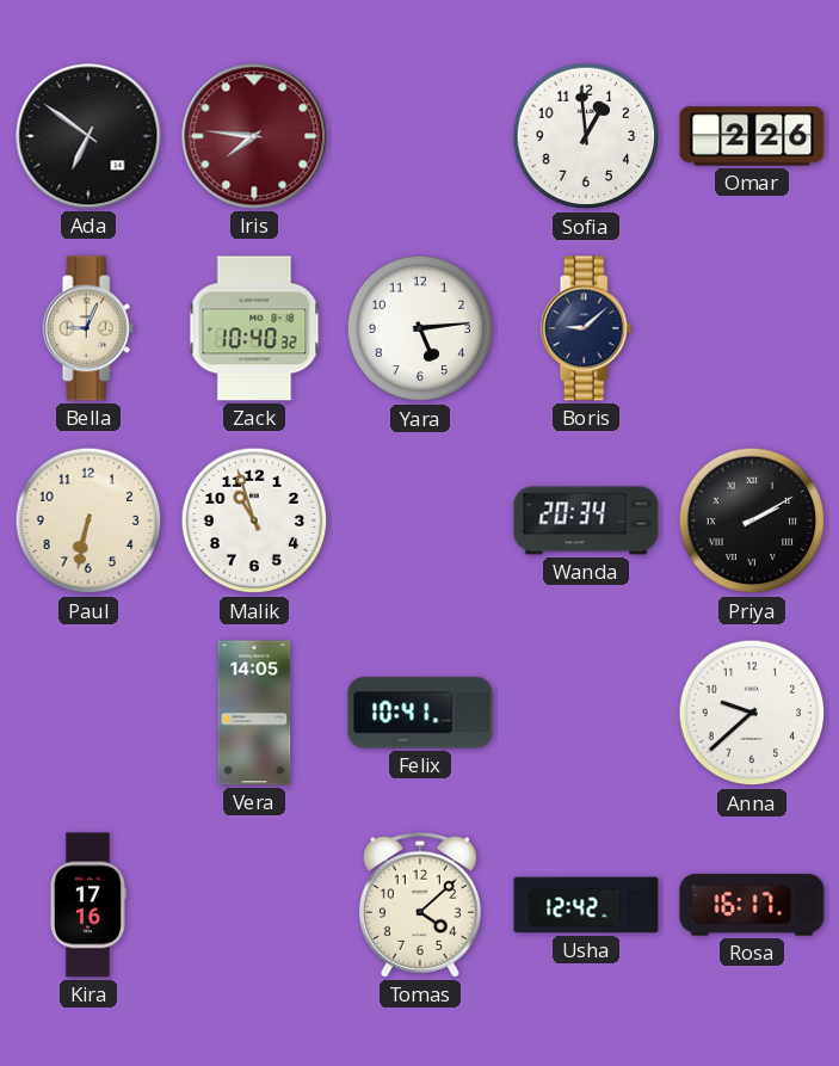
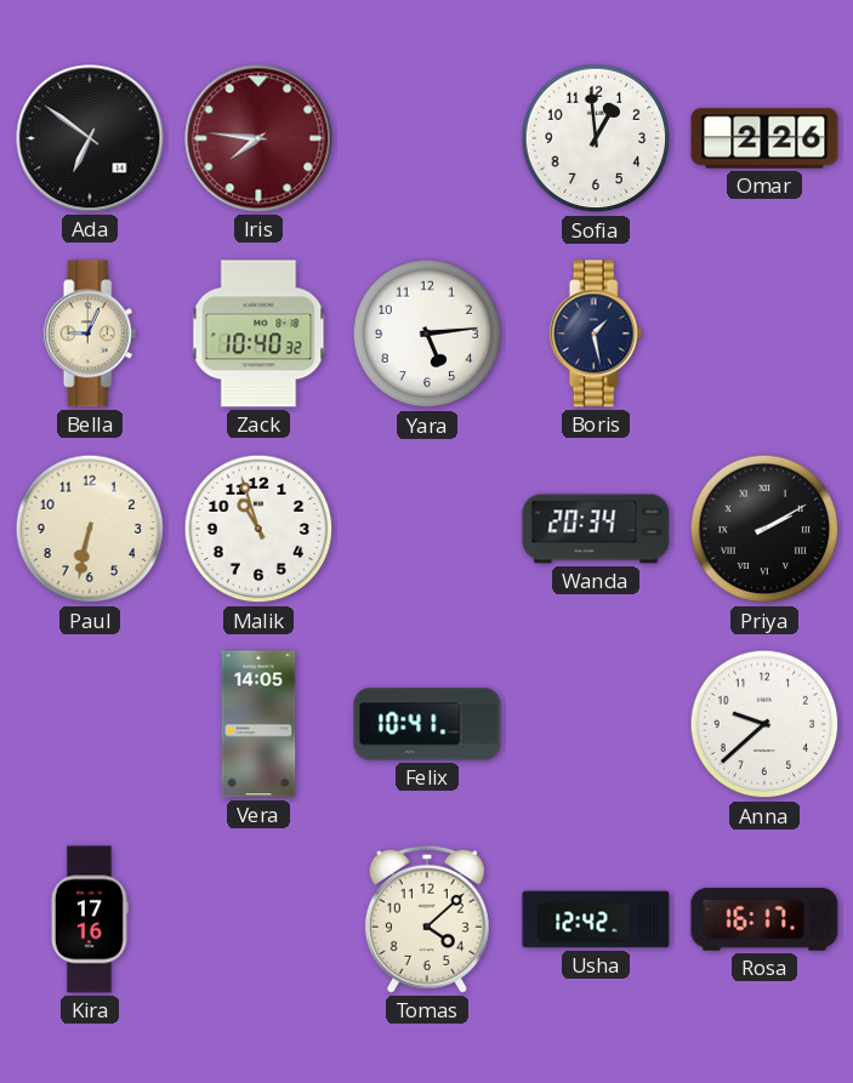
Boris: 9:08 -> 1:28 (596, 334)
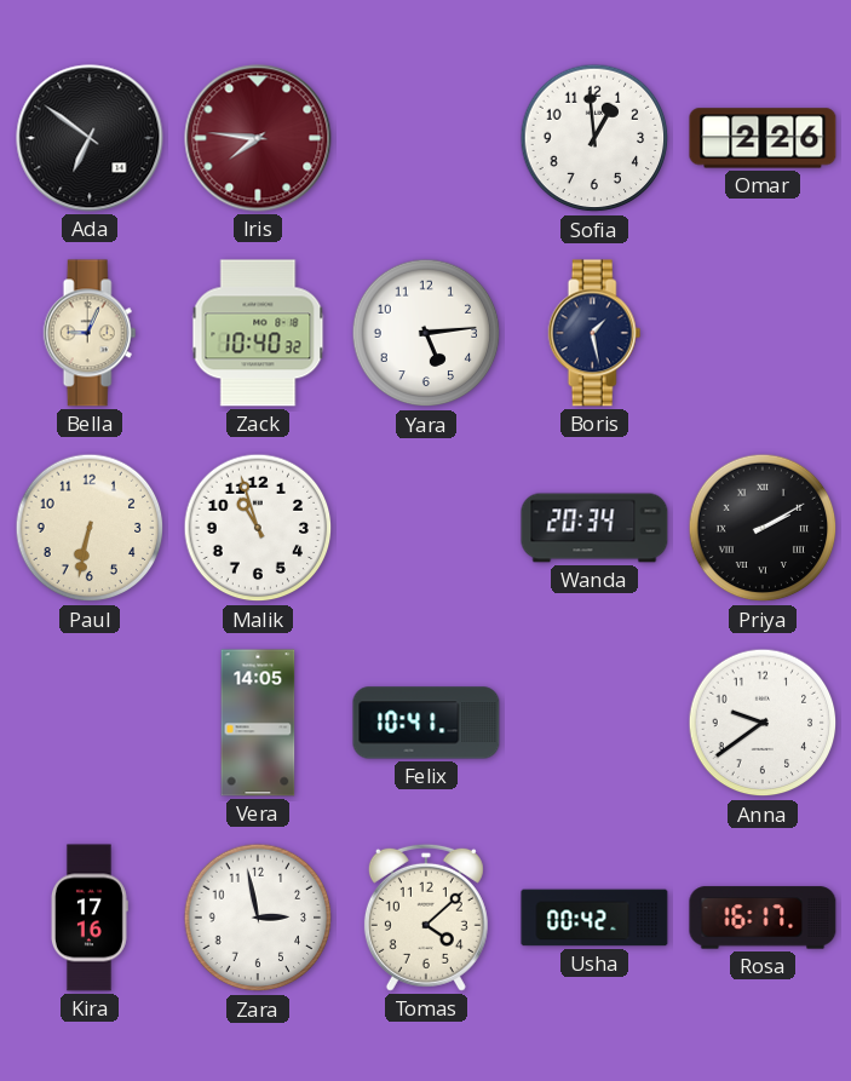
Anna: 9:38 -> 9:39 (763, 723)
Zara: none -> 2:58 (258, 918)
Usha: 12:42 -> 00:42 (594, 918)
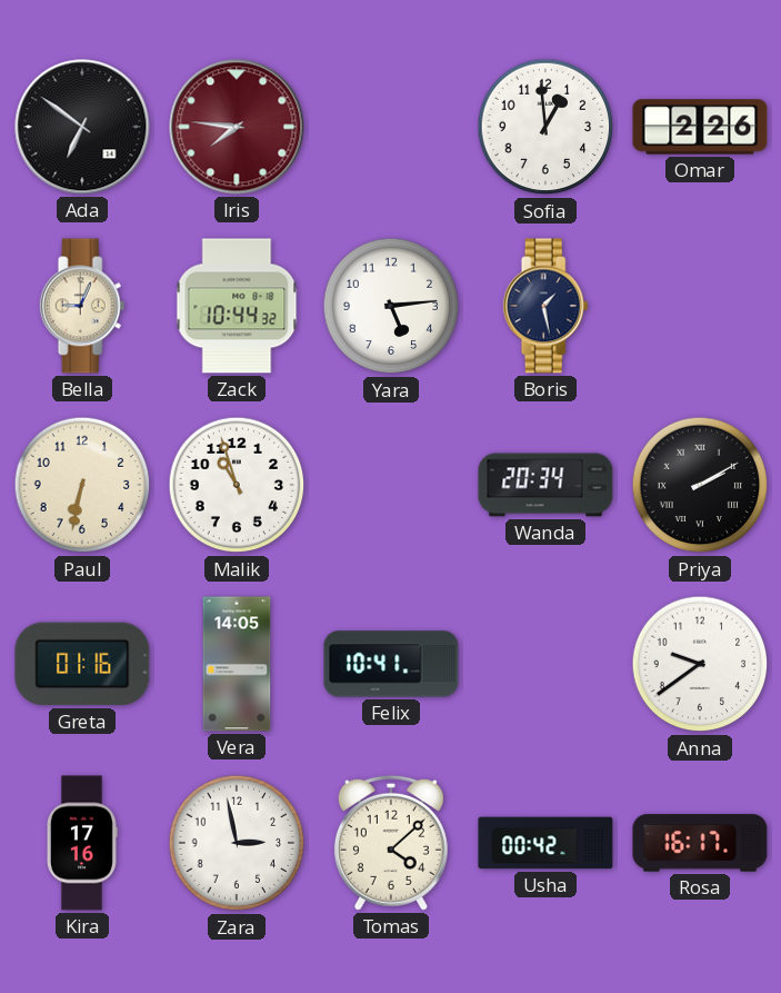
Zack: 10:40 -> 10:44 (237, 306)
Greta: none -> 01:16 (82, 664)
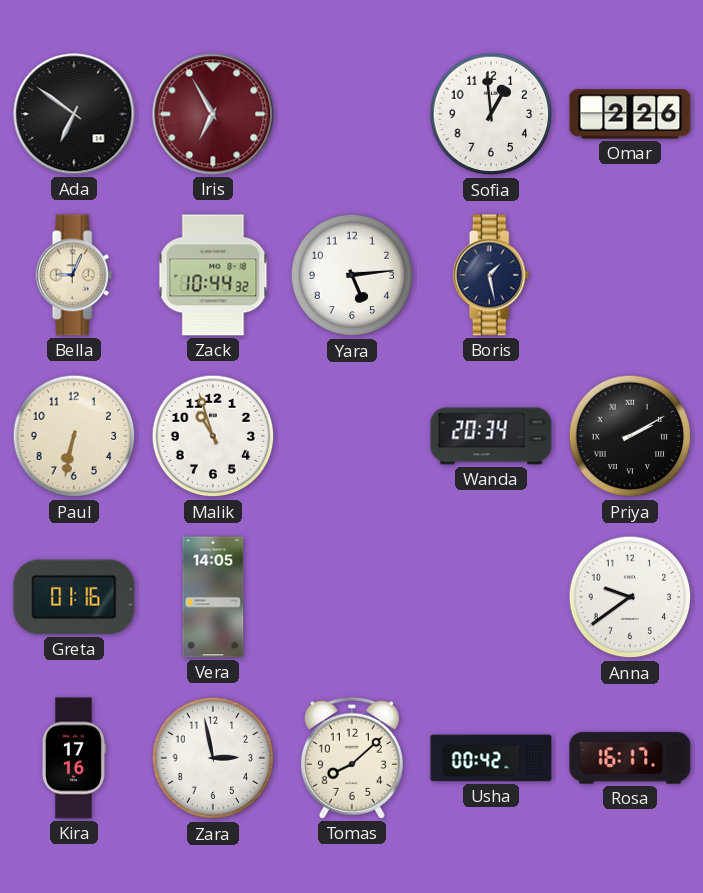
Iris: 7:46 -> 6:55 (213, 114)
Felix: 10:41 -> none (391, 664)
Tomas: 4:08 -> 8:08 (352, 758)
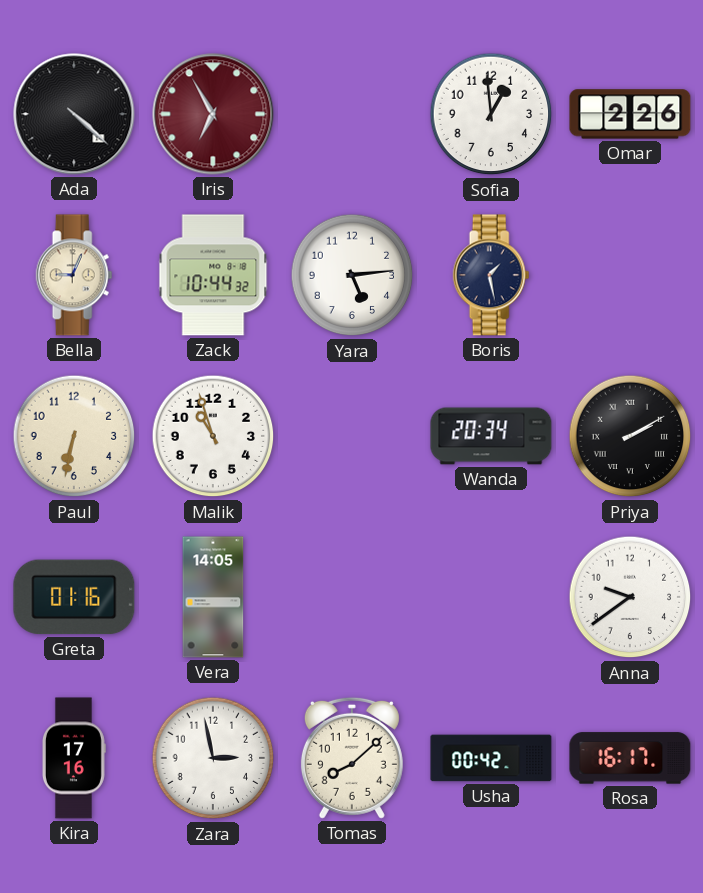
Ada: 6:51 -> 4:22 (74, 114)
